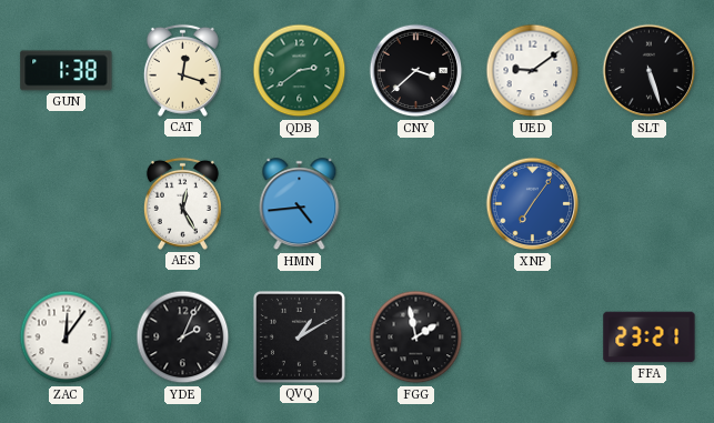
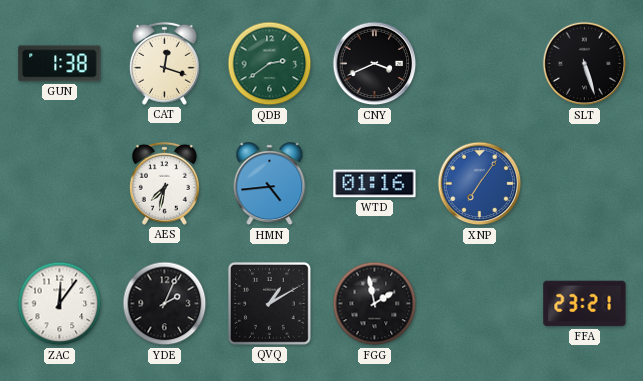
CNY: 3:38 -> 3:41 (375, 64)
UED: 9:09 -> none (533, 71)
AES: 12:25 -> 7:32 (164, 183)
WTD: none -> 01:16 (375, 184)
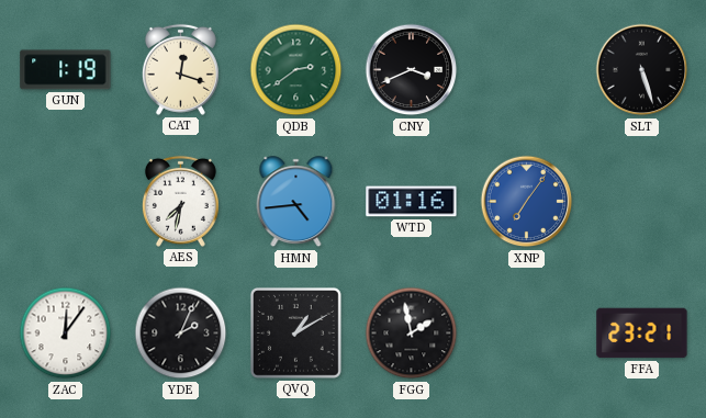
GUN: 1:38 -> 1:19 (66, 70)
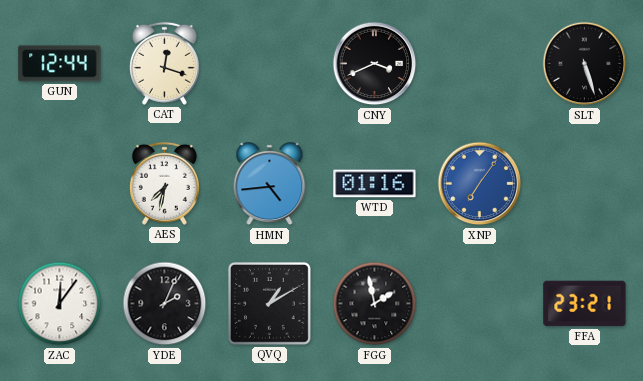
GUN: 1:19 -> 12:44 (60, 64)
QDB: 2:39 -> none (296, 70)
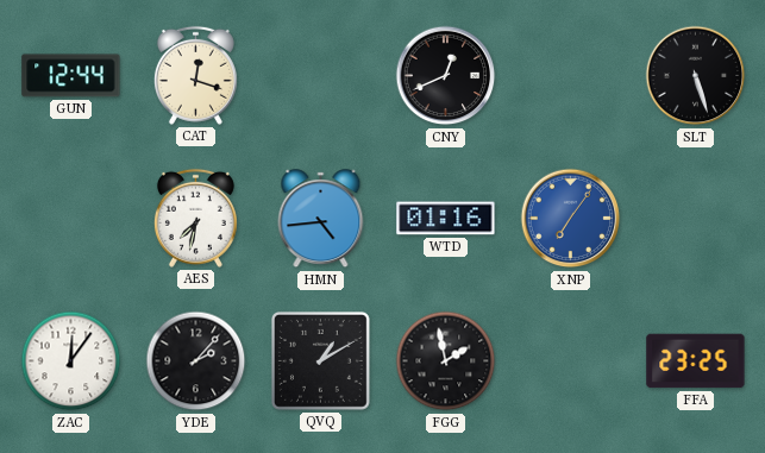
CNY: 3:41 -> 12:41 (446, 76)
YDE: 2:04 -> 2:07 (196, 361)
FFA: 23:21 -> 23:25 (696, 361)
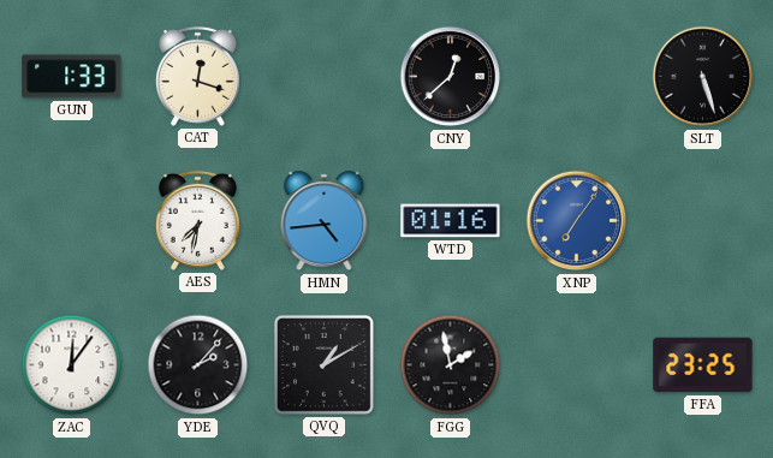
GUN: 12:44 -> 1:33 (72, 77)
CNY: 12:41 -> 12:38 (451, 77)
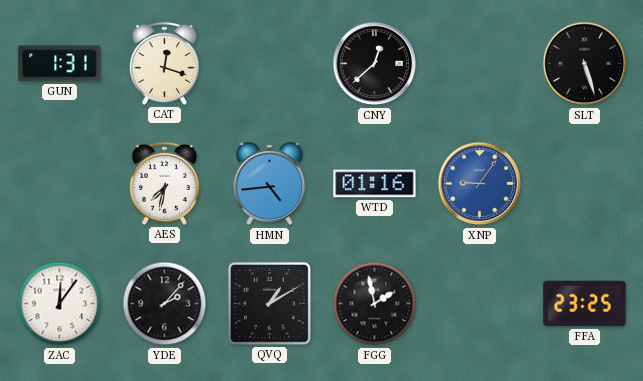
GUN: 1:33 -> 1:31 (60, 64)
XNP: 7:06 -> 9:06 (480, 184)
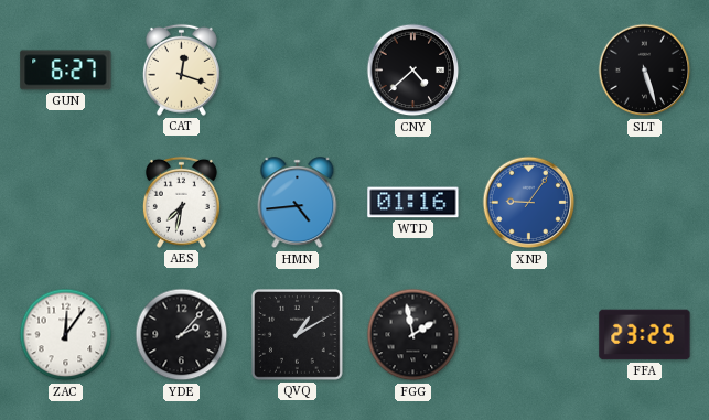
GUN: 1:31 -> 6:27 (66, 71)
CNY: 12:38 -> 4:38 (413, 71)
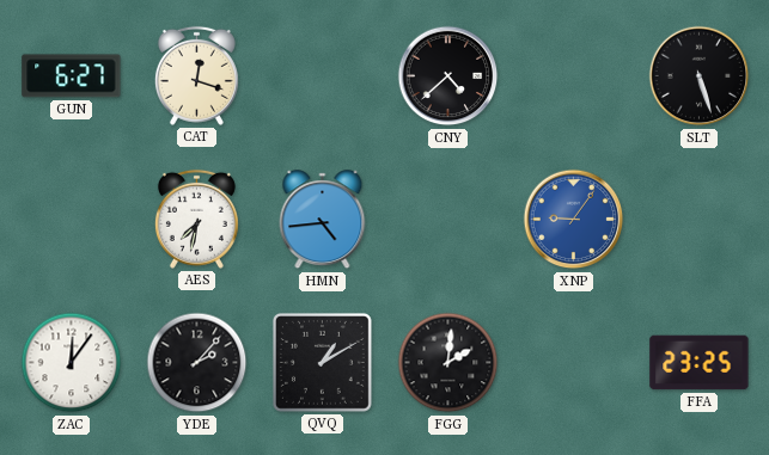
WTD: 01:16 -> none (413, 203)
FGG: 1:58 -> 2:01 (448, 363)
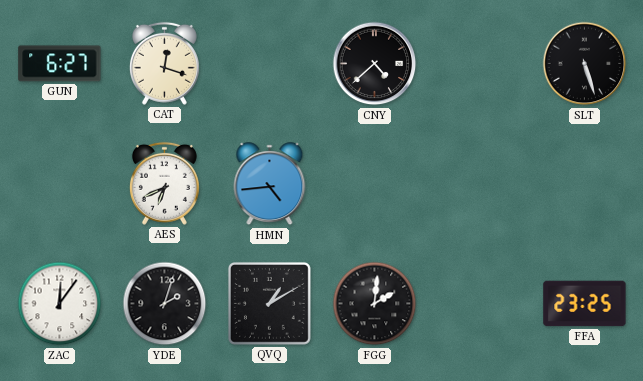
AES: 7:32 -> 6:41 (164, 183)
XNP: 9:06 -> none (574, 220)
YDE: 2:07 -> 2:03 (165, 304)
